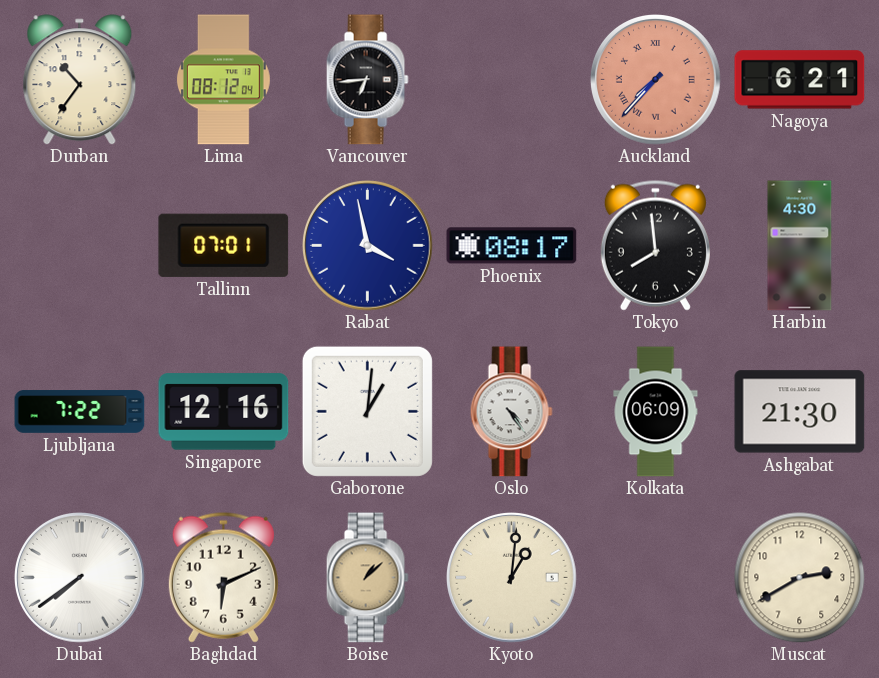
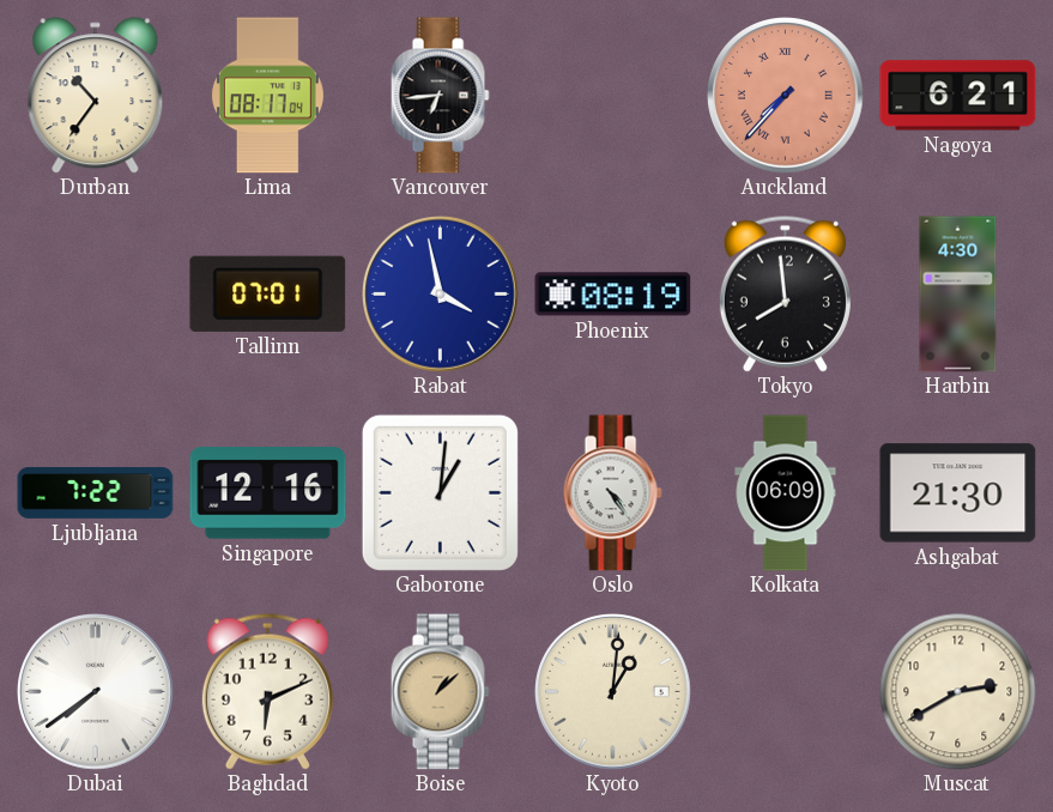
Lima: 08:12 -> 08:17 (267, 96)
Phoenix: 08:17 -> 08:19 (613, 295)
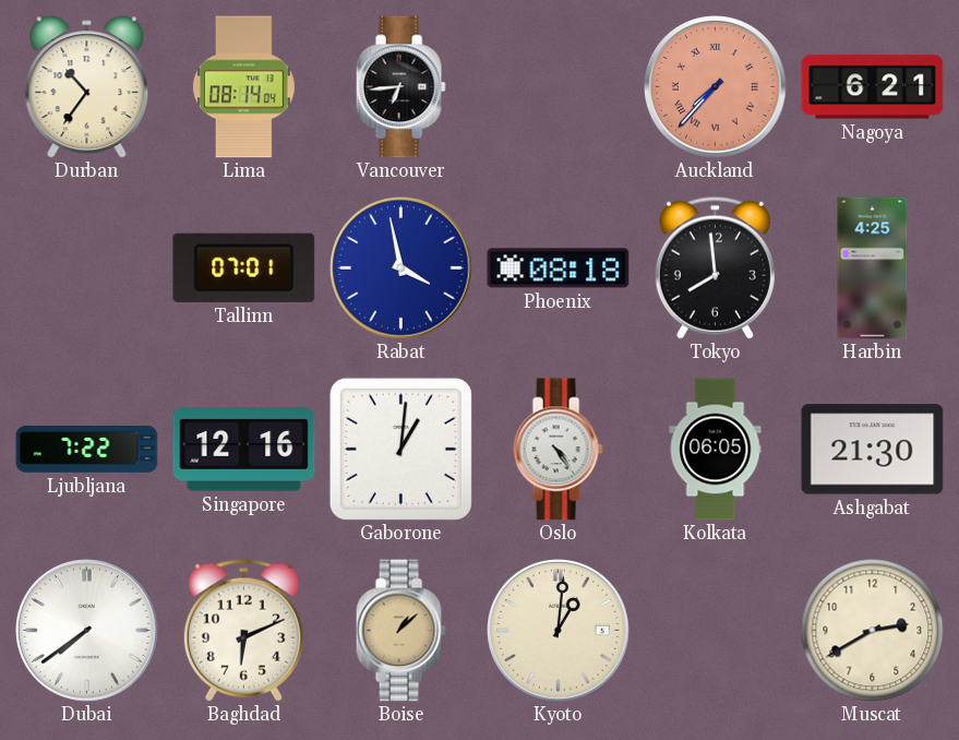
Lima: 08:17 -> 08:14 (243, 87)
Phoenix: 08:19 -> 08:18 (559, 268)
Harbin: 4:30 -> 4:25 (873, 268)
Kolkata: 06:09 -> 06:05 (716, 450)
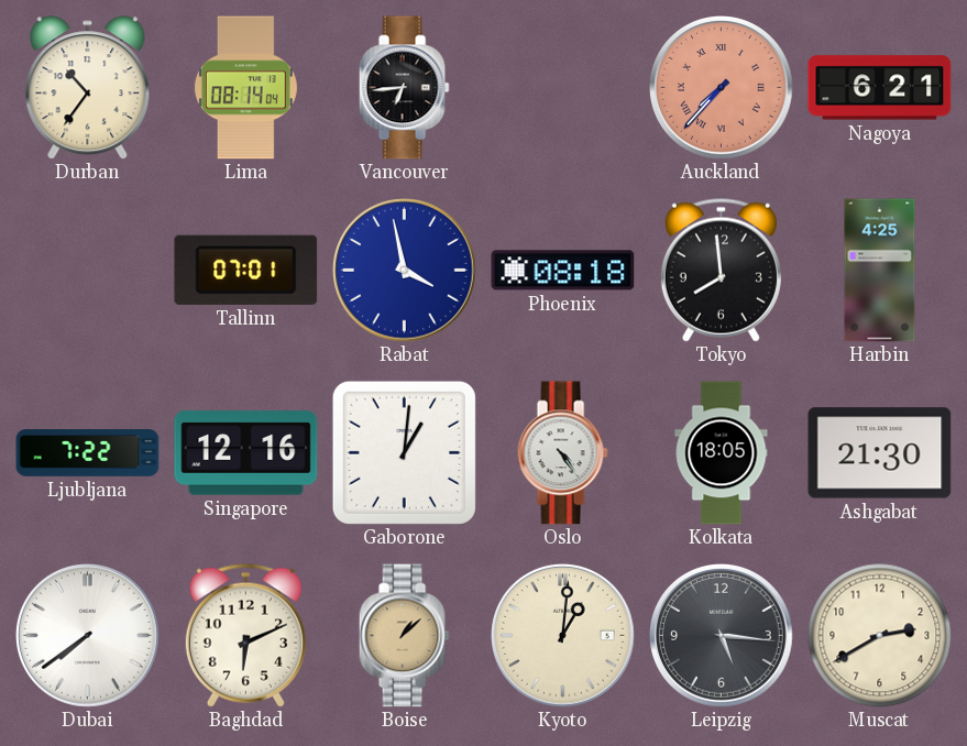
Kolkata: 06:05 -> 18:05 (722, 453)
Leipzig: none -> 5:16 (722, 636)
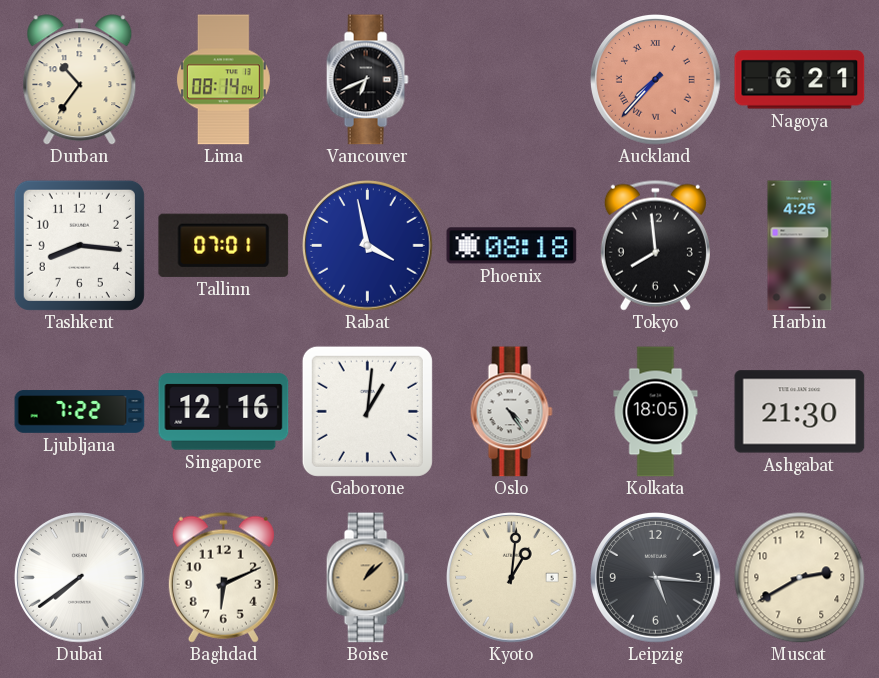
Vancouver: 6:44 -> 6:41 (367, 80)
Tashkent: none -> 8:16 (79, 245)
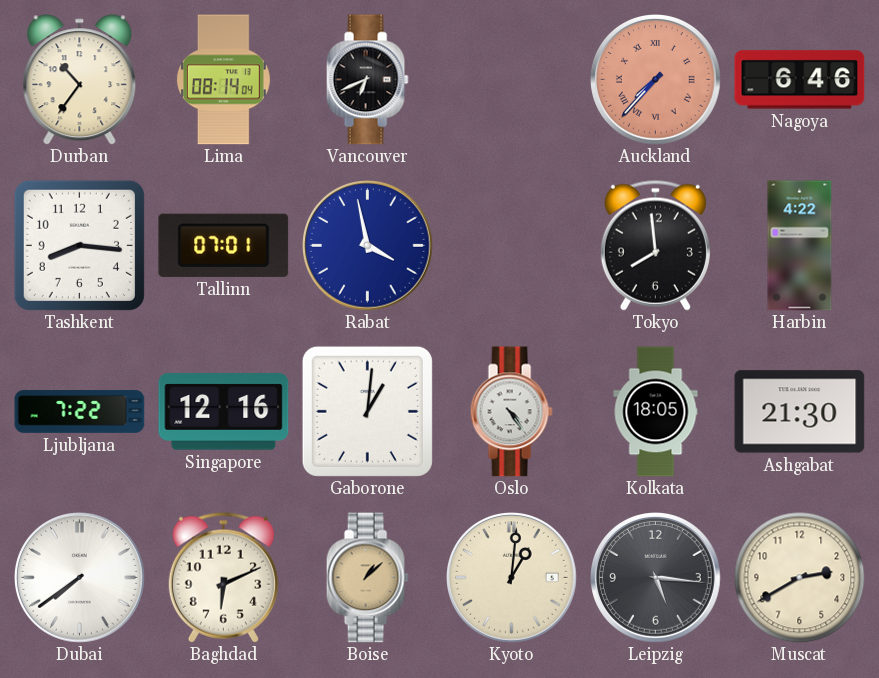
Nagoya: 6:21 -> 6:46 (800, 80)
Phoenix: 08:18 -> none (512, 246)
Harbin: 4:25 -> 4:22 (800, 246)
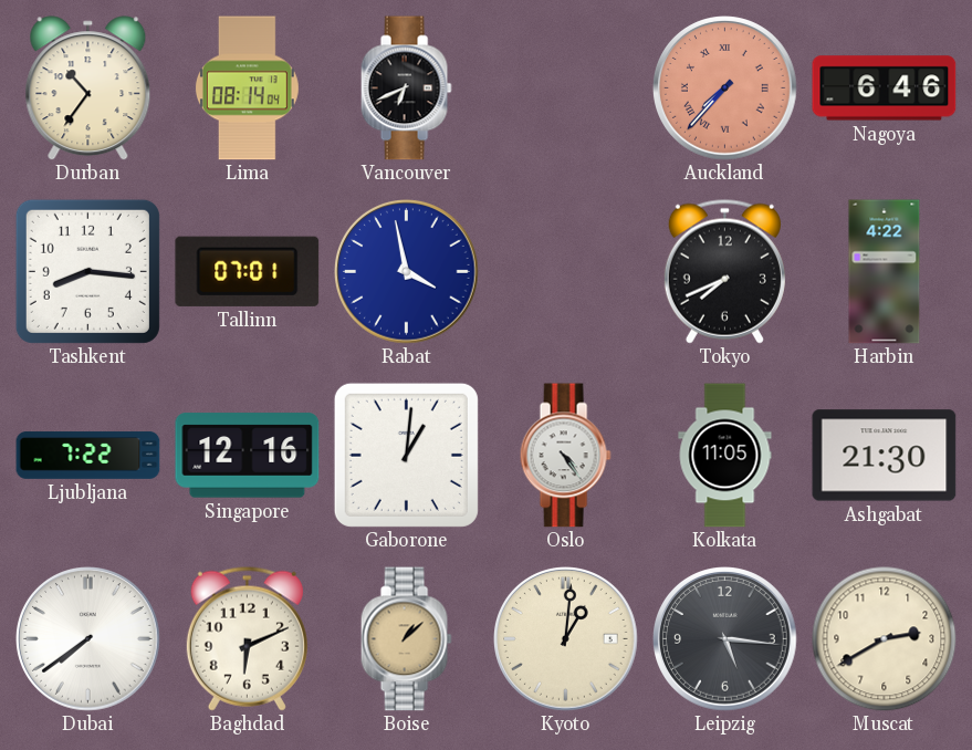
Tokyo: 7:59 -> 7:41 (724, 271)
Kolkata: 18:05 -> 11:05 (725, 456)
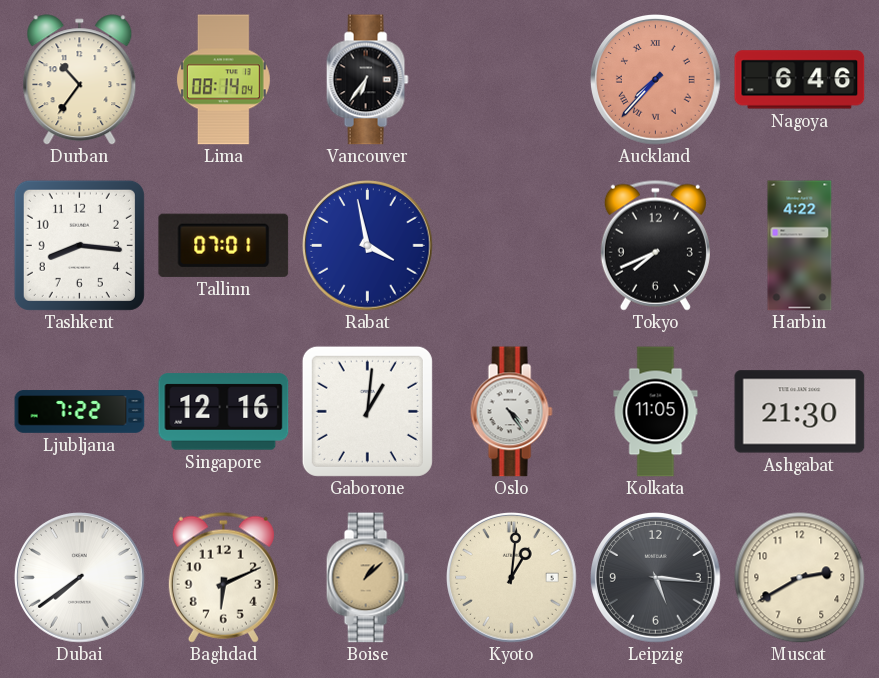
Vancouver: 6:41 -> 6:36 (367, 80)
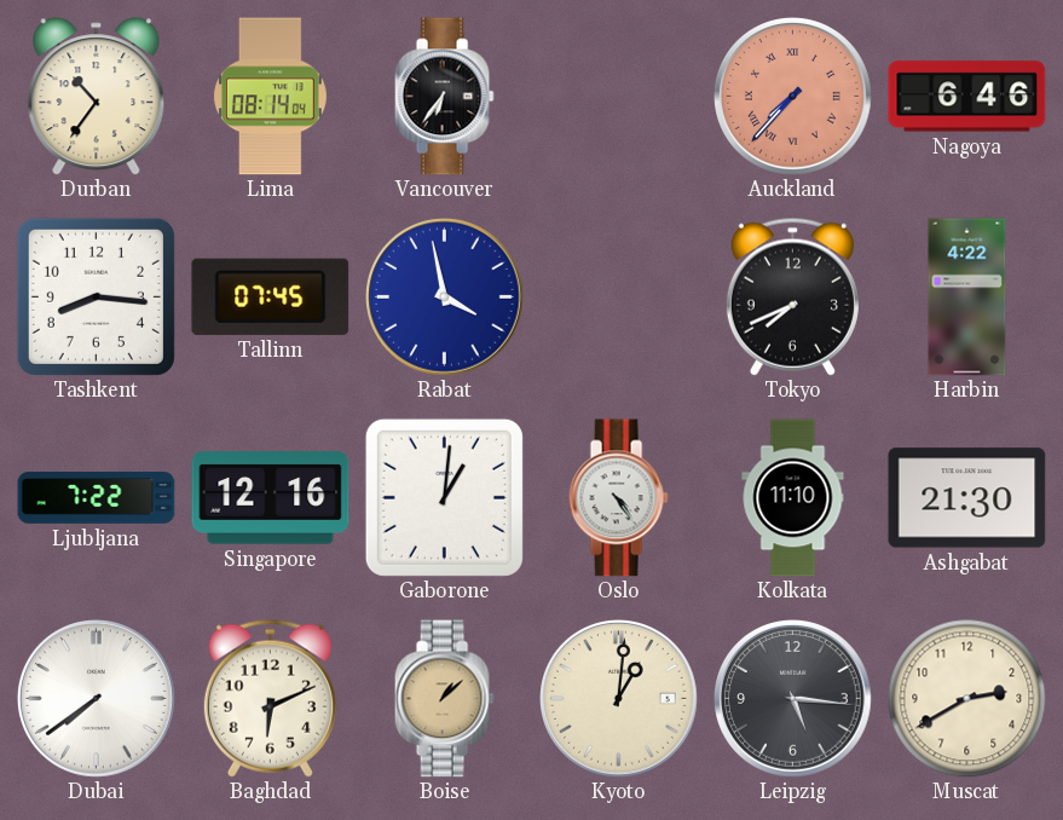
Tallinn: 07:01 -> 07:45 (271, 296)
Kolkata: 11:05 -> 11:10 (793, 498)
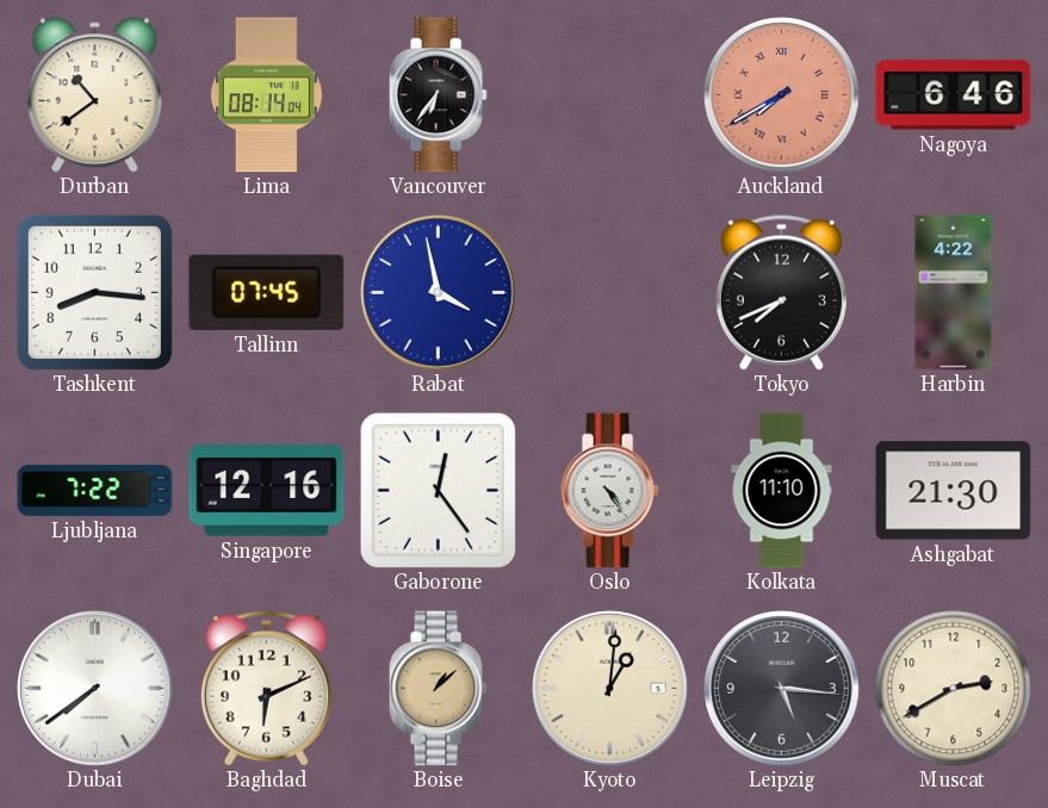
Durban: 10:36 -> 10:39 (95, 95)
Auckland: 7:37 -> 7:40 (782, 95)
Gaborone: 1:01 -> 12:24 (438, 490)
